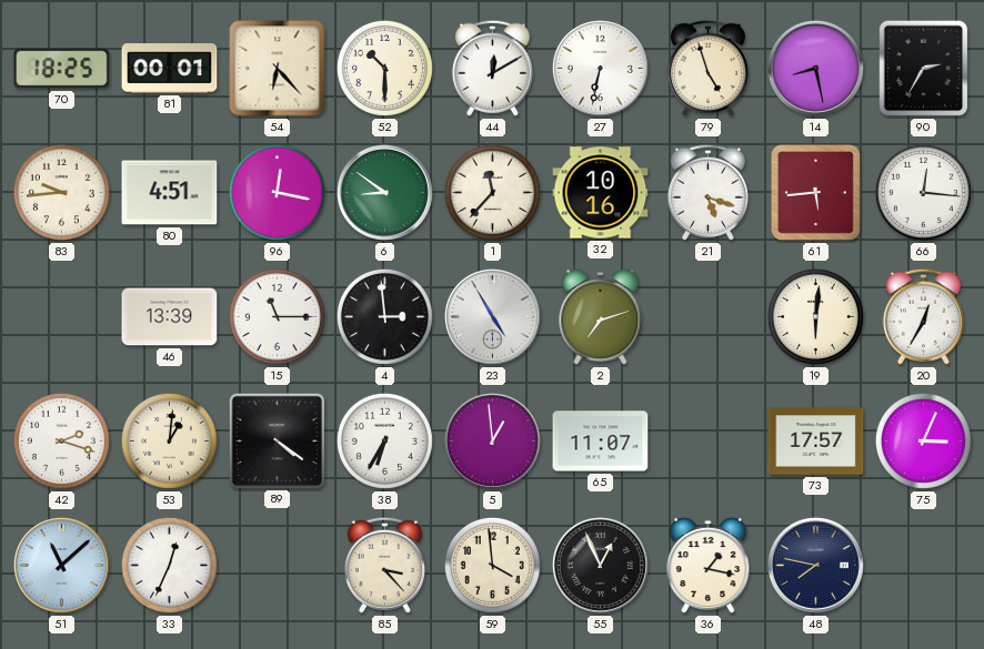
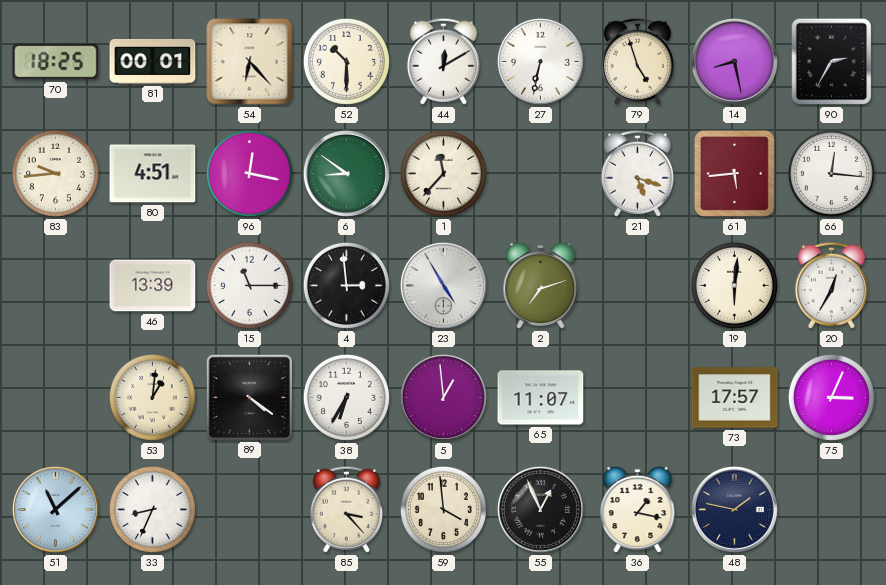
32: 10:16 -> none (601, 193)
42: 2:18 -> none (61, 440)
33: 12:34 -> 8:34 (152, 509)
48: 7:47 -> 1:47 (734, 509)
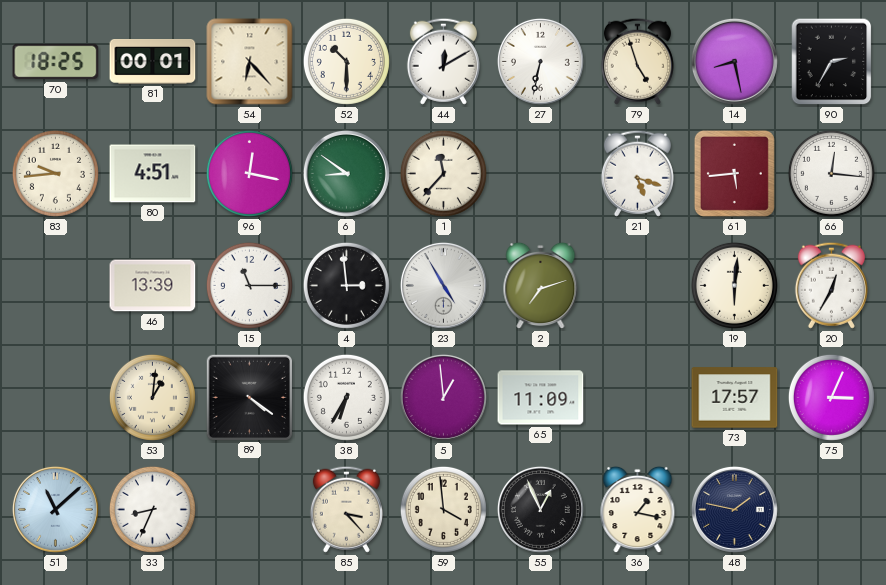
65: 11:07 -> 11:09 (541, 398)
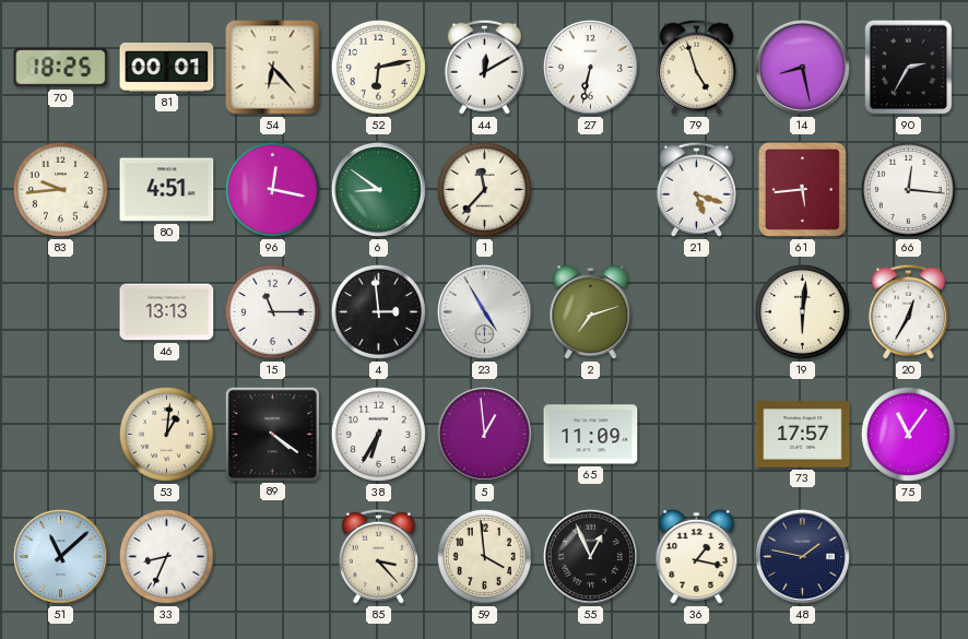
52: 10:30 -> 6:13 (378, 67)
46: 13:39 -> 13:13 (167, 312)
75: 3:04 -> 11:06 (908, 434)
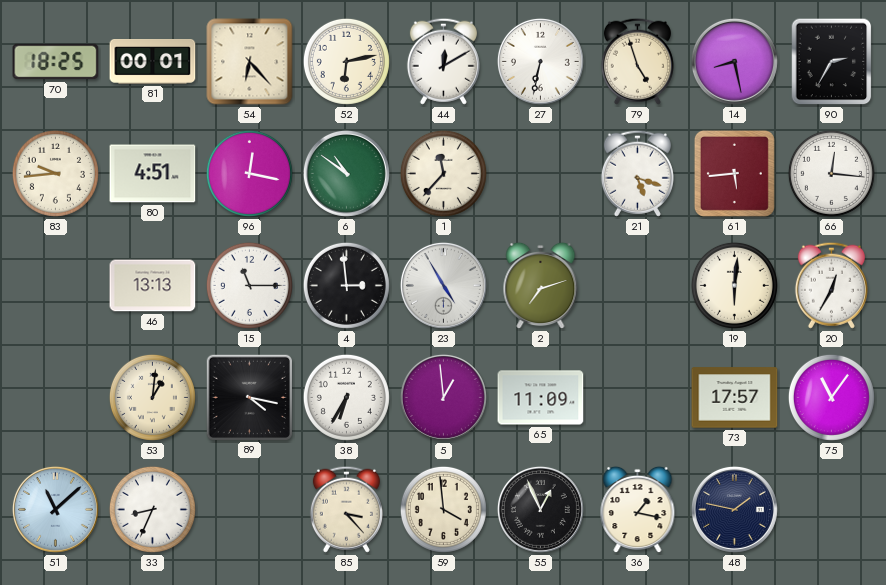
6: 8:51 -> 10:51 (346, 173)
89: 4:21 -> 4:17 (249, 397)
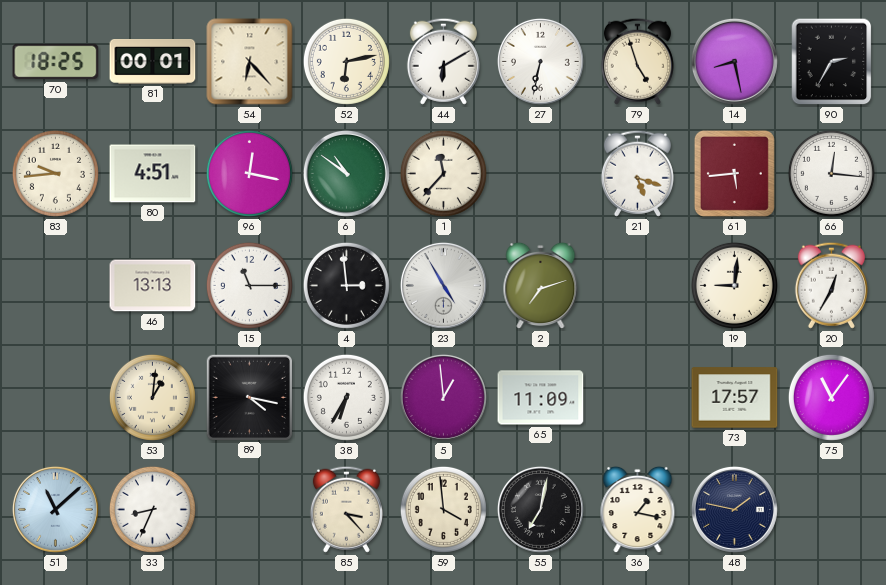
44: 12:10 -> 6:10 (443, 61)
19: 6:01 -> 9:01 (734, 285)
55: 12:56 -> 7:02 (540, 509)
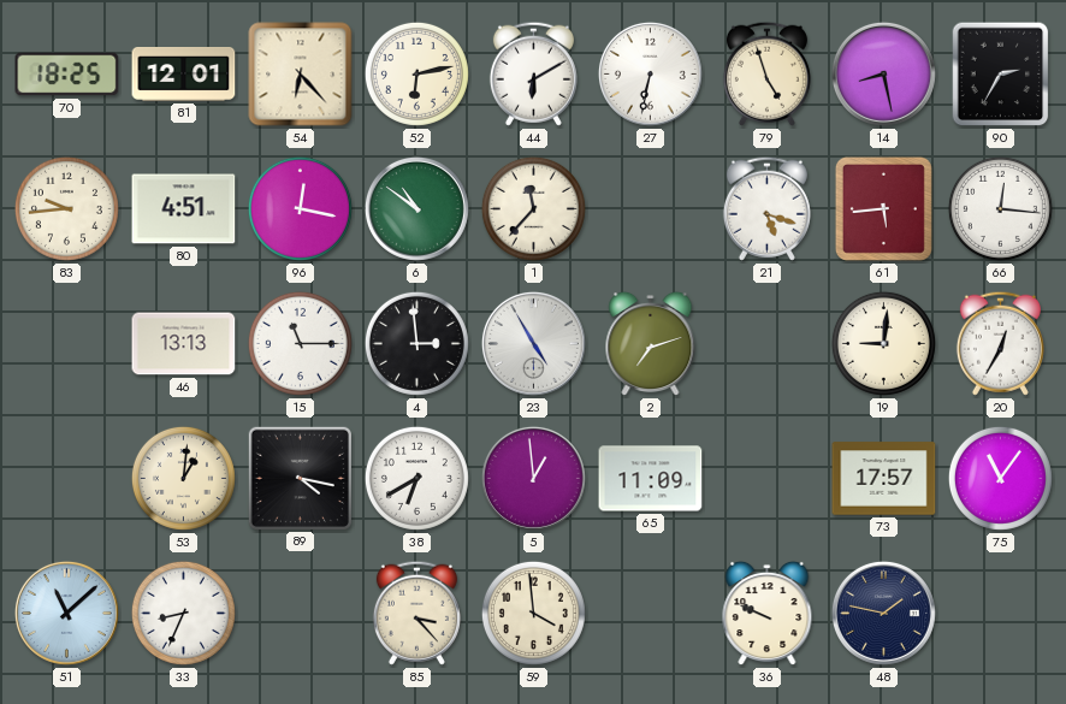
81: 00:01 -> 12:01 (184, 75)
38: 6:35 -> 6:40 (416, 478)
55: 7:02 -> none (540, 509)
36: 1:17 -> 9:49 (768, 614)
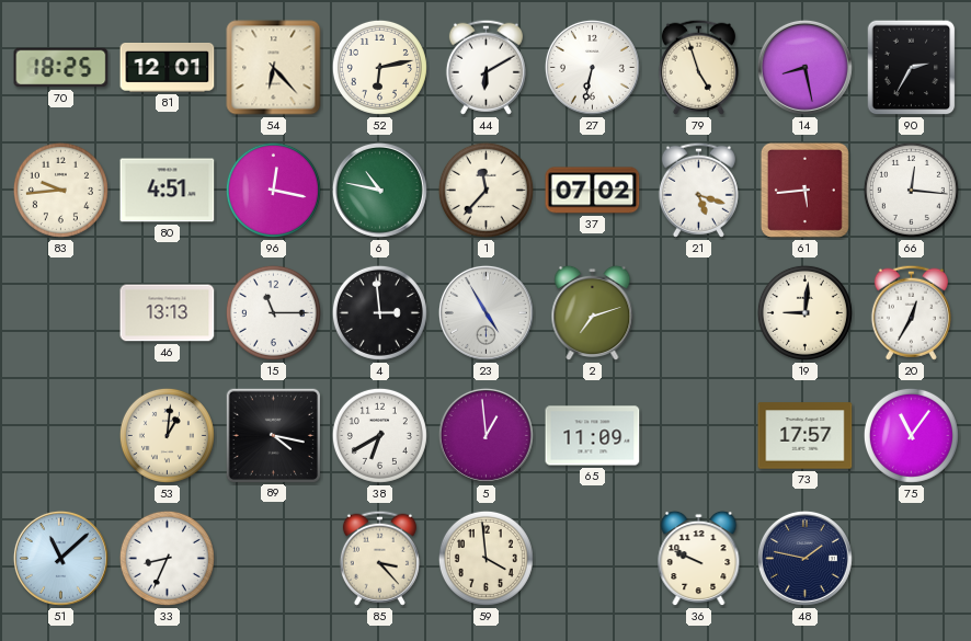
6: 10:51 -> 10:47 (379, 190)
37: none -> 07:02 (593, 191)
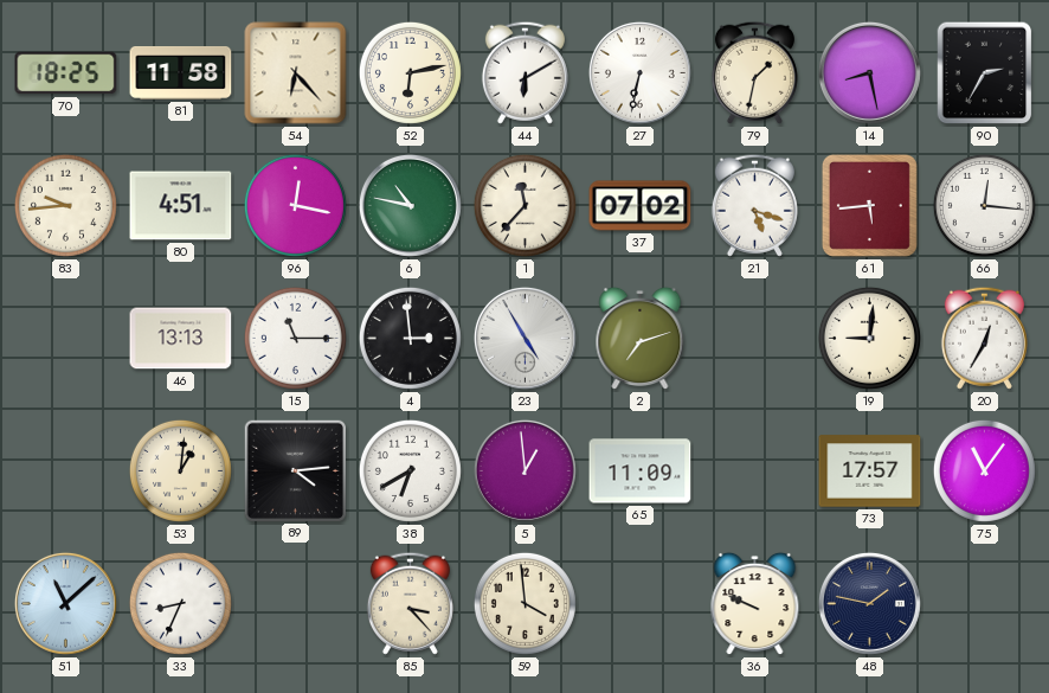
81: 12:01 -> 11:58 (181, 73)
79: 4:57 -> 1:32 (754, 72)
89: 4:17 -> 4:14 (295, 470)
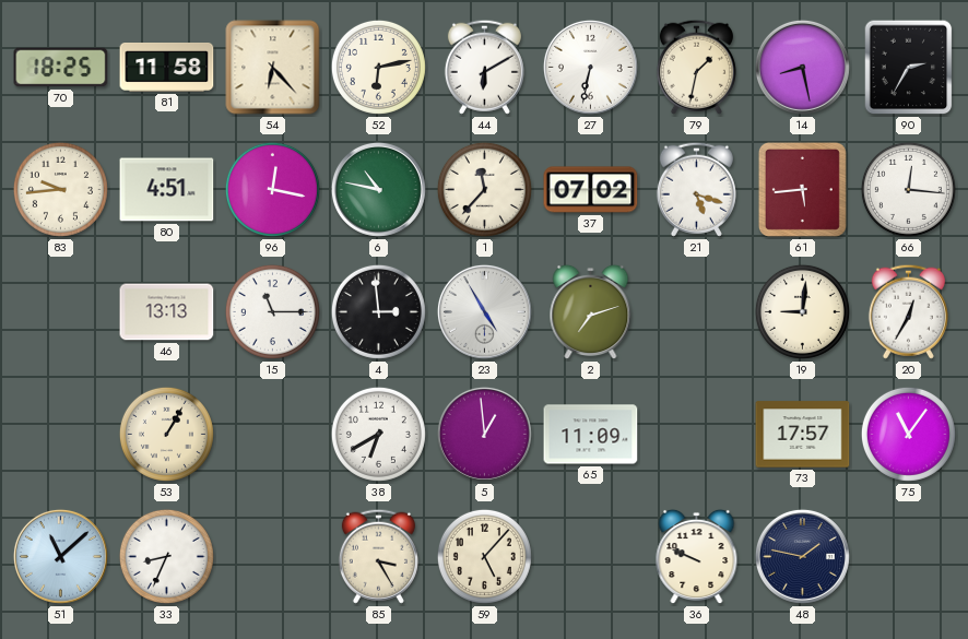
53: 1:01 -> 1:05 (166, 434)
89: 4:14 -> none (295, 470)
85: 3:23 -> 3:25 (378, 556)
59: 3:59 -> 5:07 (484, 556)
